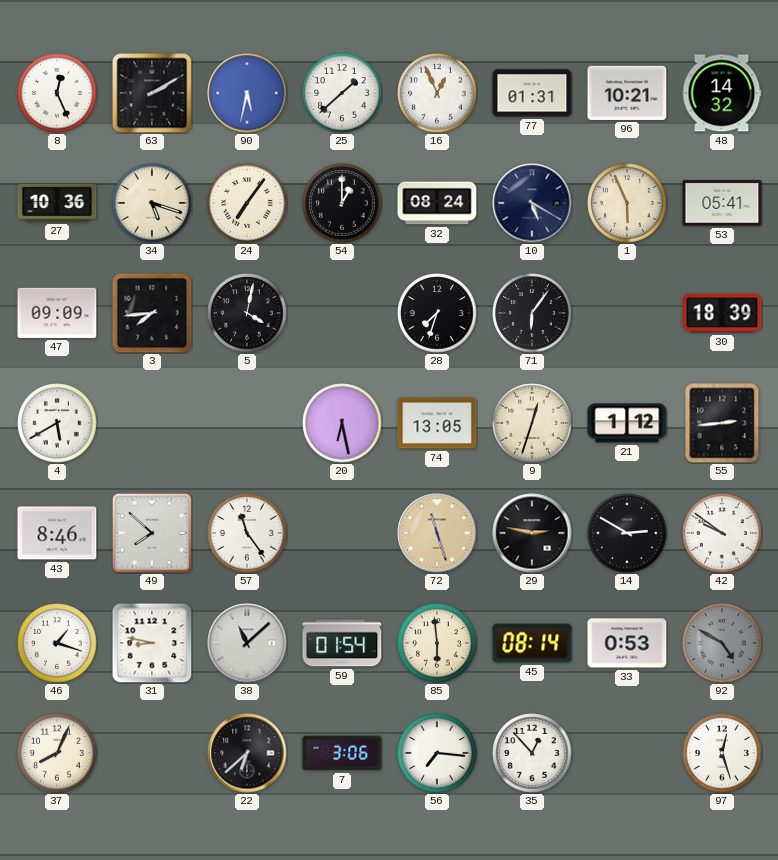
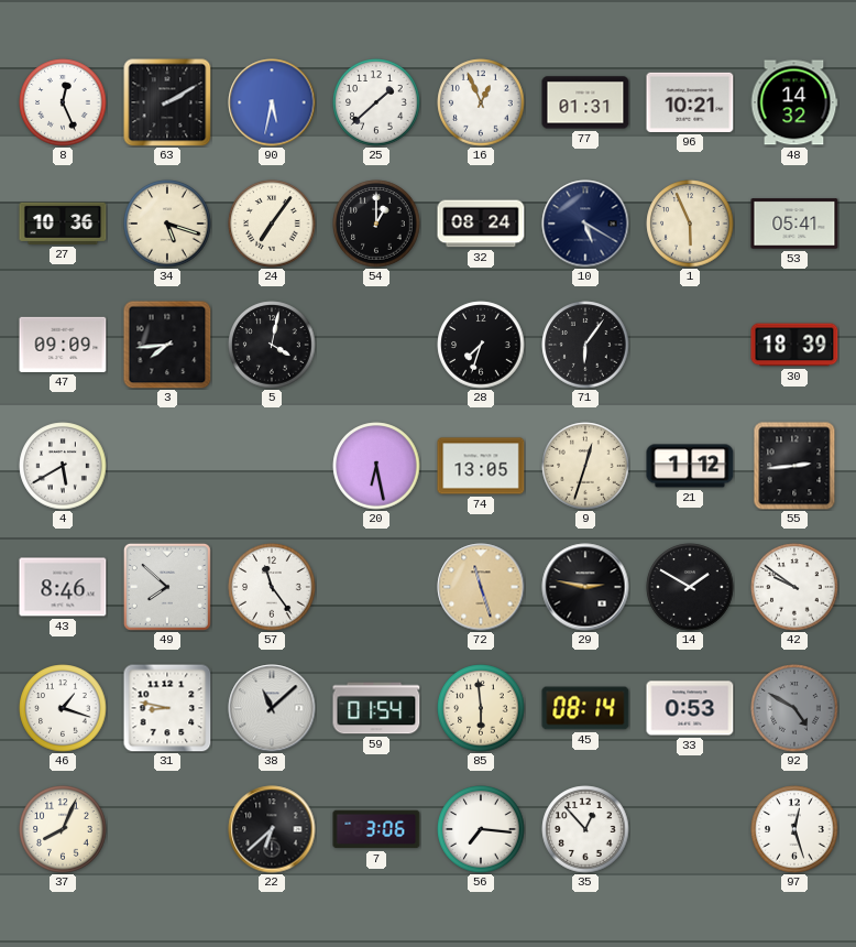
14: 2:50 -> 1:50 (690, 587)
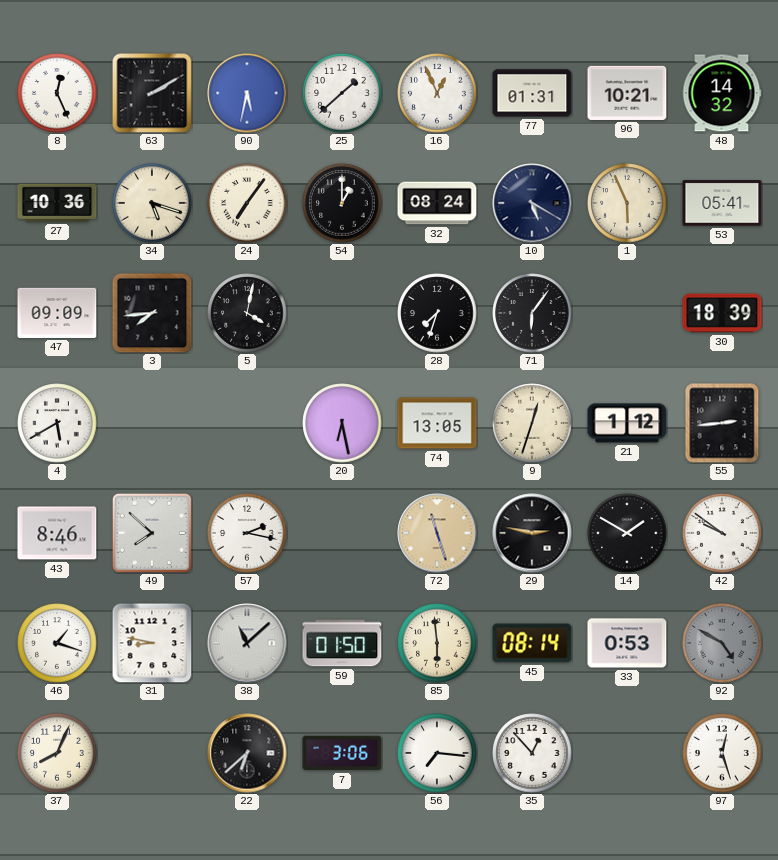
57: 11:24 -> 2:17 (247, 533)
59: 01:54 -> 01:50 (342, 643)
